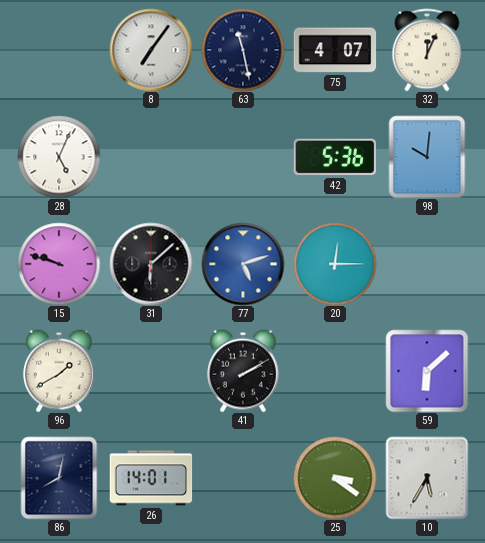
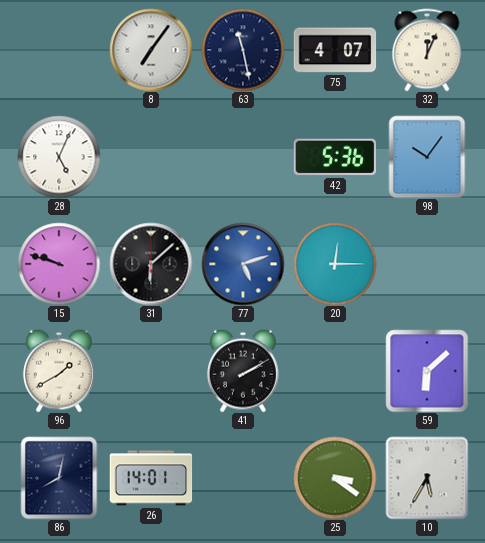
98: 10:01 -> 10:06 (427, 157)
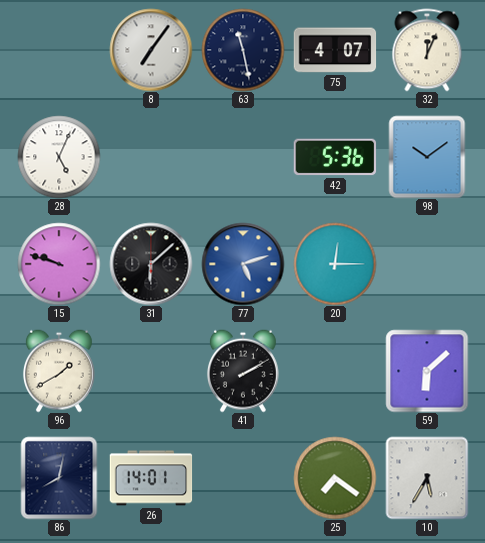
98: 10:06 -> 10:09 (427, 157)
25: 3:21 -> 7:21 (335, 478)
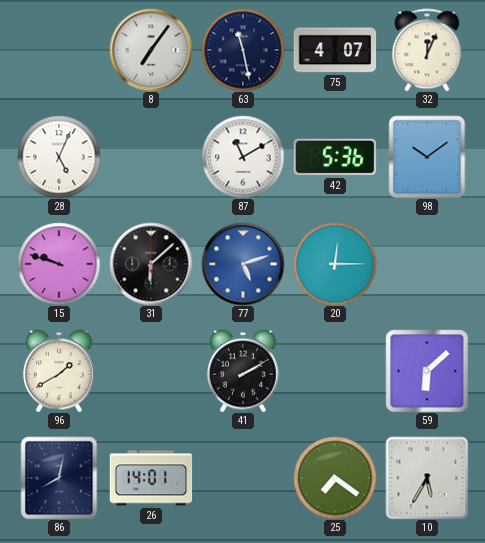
87: none -> 11:10 (243, 157)
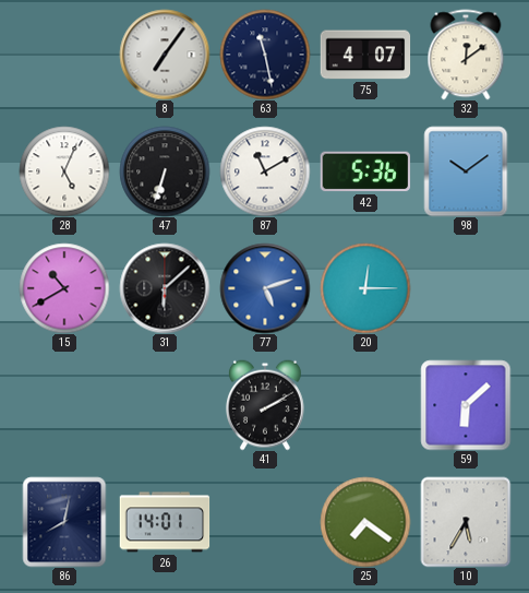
32: 12:04 -> 12:09 (466, 55)
47: none -> 6:33 (165, 171)
15: 9:48 -> 10:40 (64, 288)
96: 1:40 -> none (59, 371)
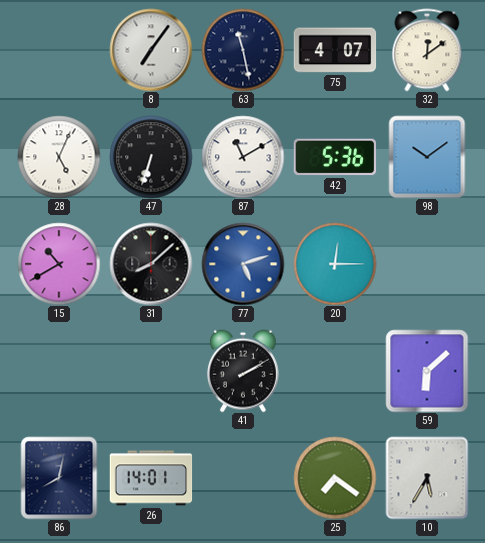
31: 6:08 -> 8:08 (151, 264)
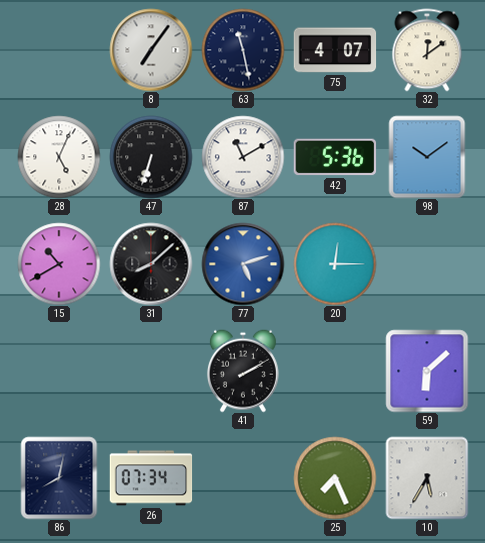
26: 14:01 -> 07:34 (151, 478)
25: 7:21 -> 7:26 (335, 478)
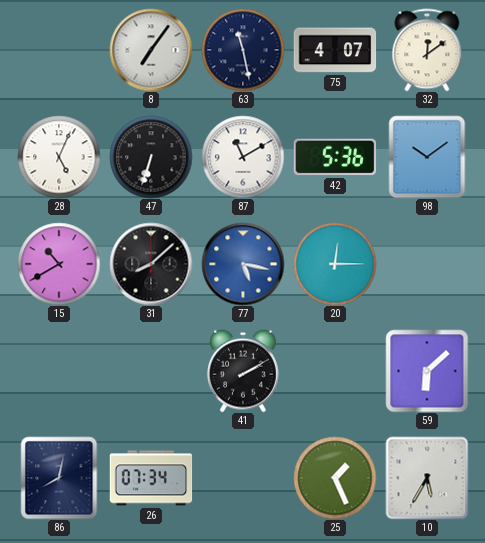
77: 5:12 -> 5:17 (243, 264)
25: 7:26 -> 1:26 (335, 478)
